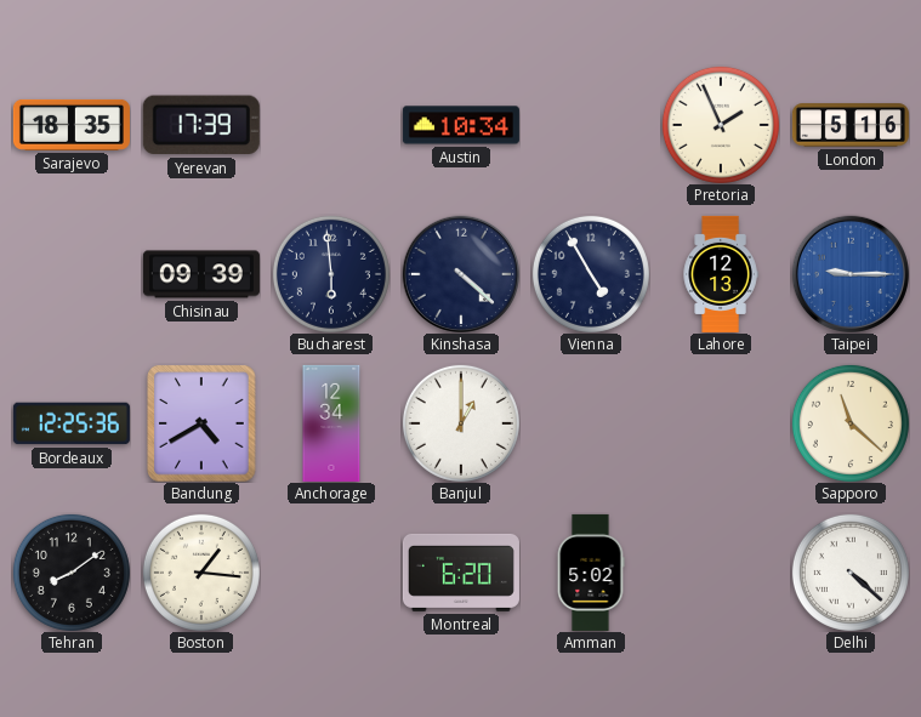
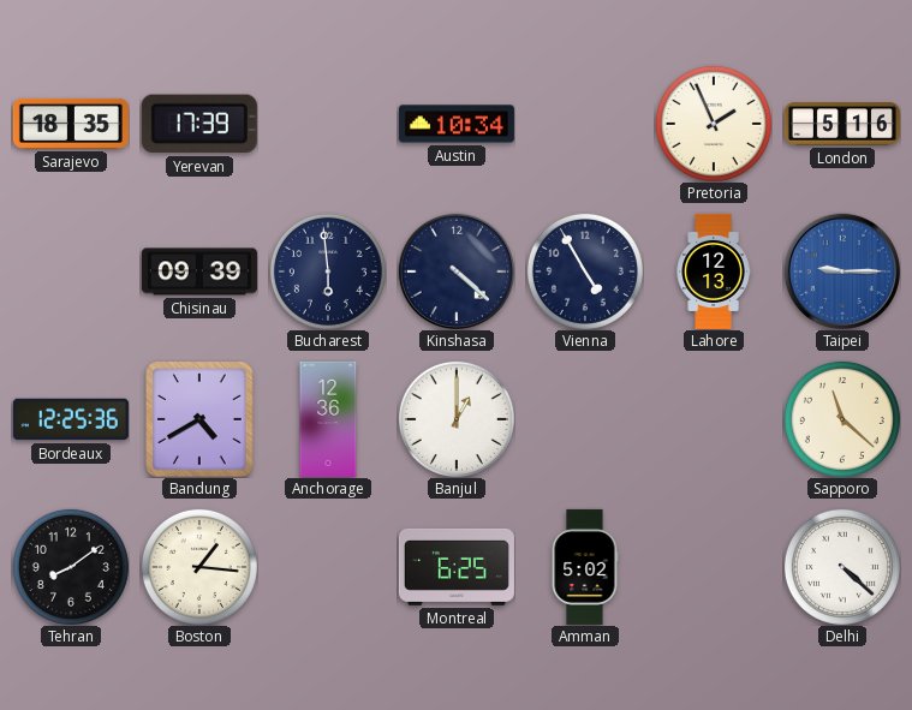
Anchorage: 12:34 -> 12:36 (328, 419)
Montreal: 6:20 -> 6:25 (457, 567)
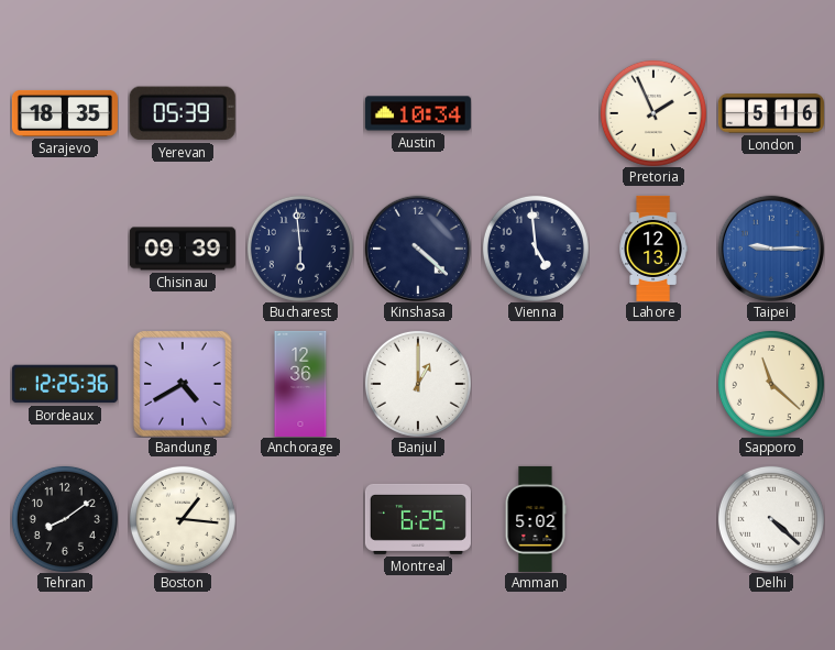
Yerevan: 17:39 -> 05:39 (183, 113)
Vienna: 4:55 -> 4:59 (536, 249)
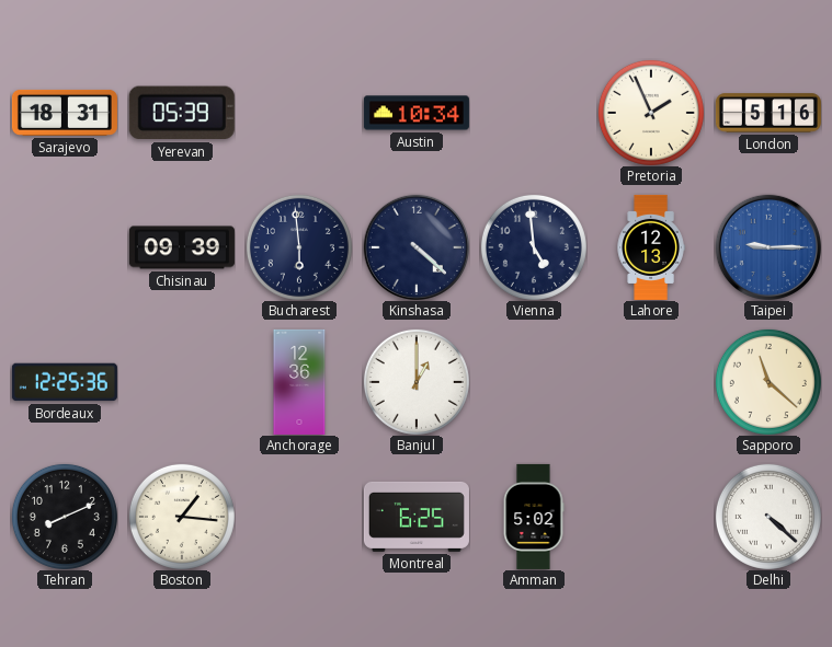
Sarajevo: 18:35 -> 18:31 (65, 113)
Bandung: 4:40 -> none (183, 384)
Tehran: 8:09 -> 8:11 (65, 517)
